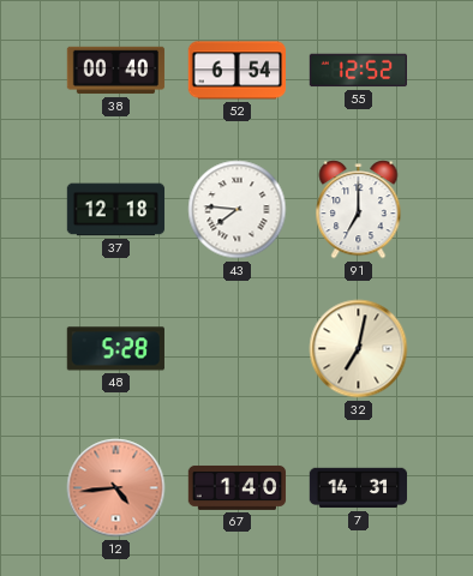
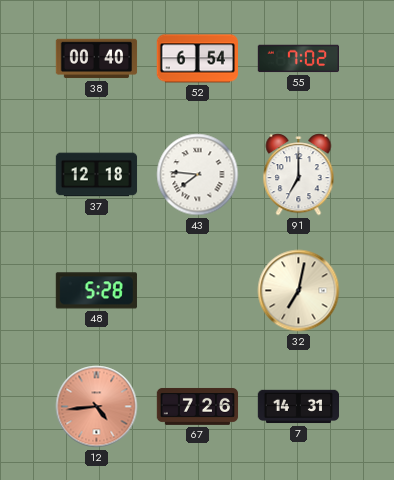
55: 12:52 -> 7:02 (299, 59)
67: 1:40 -> 7:26 (198, 406)
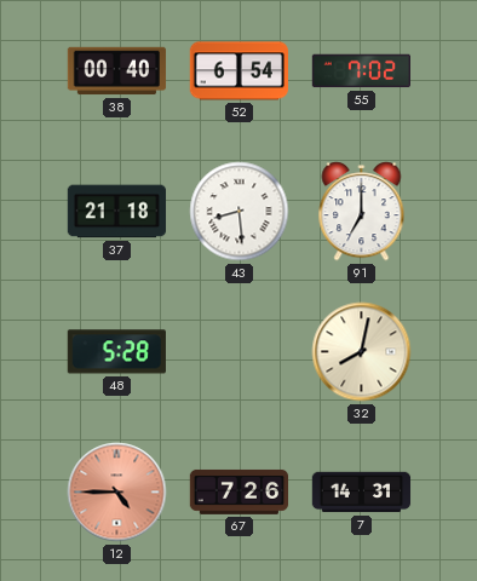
37: 12:18 -> 21:18 (117, 212)
43: 7:46 -> 8:29 (240, 212)
32: 7:02 -> 8:02 (362, 352)
12: 4:44 -> 4:45 (117, 493)
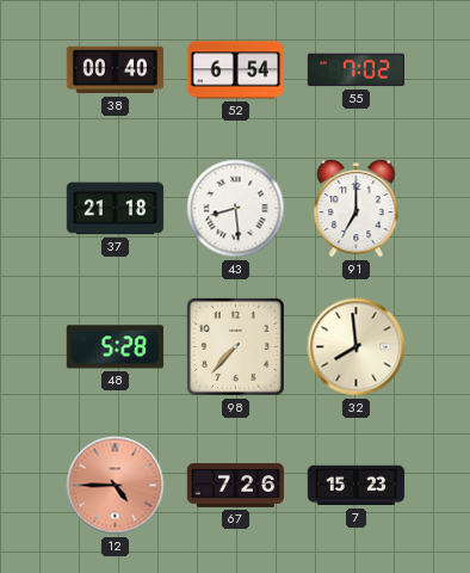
98: none -> 7:37 (235, 346)
32: 8:02 -> 7:59 (357, 347)
7: 14:31 -> 15:23 (357, 486)
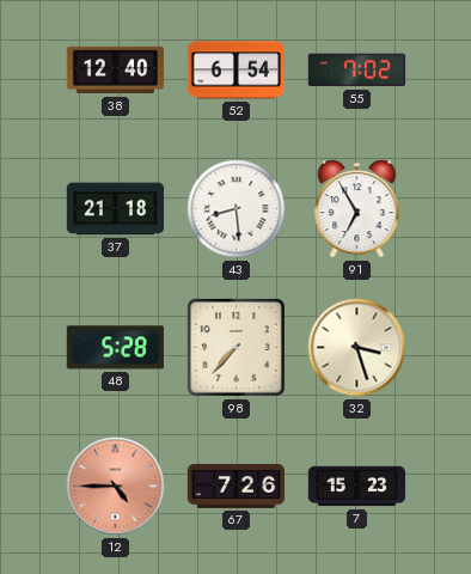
38: 00:40 -> 12:40 (116, 71)
91: 7:00 -> 6:55 (357, 209)
32: 7:59 -> 3:27 (357, 348)
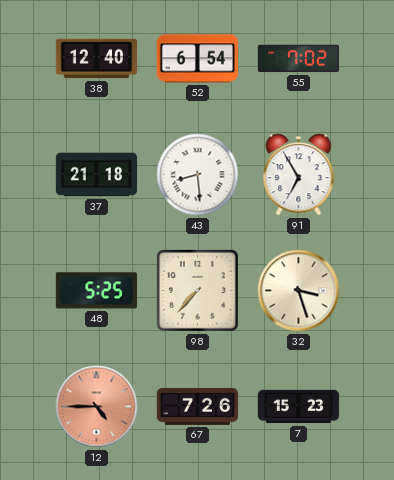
48: 5:28 -> 5:25 (96, 291)
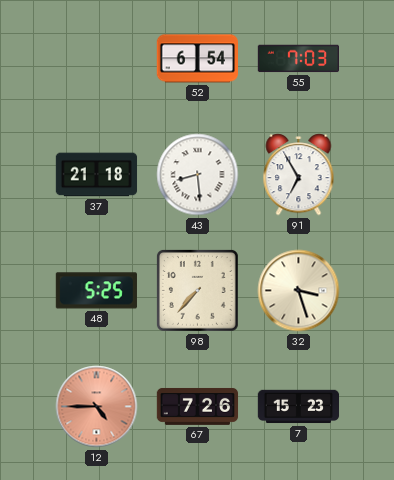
38: 12:40 -> none (97, 59)
55: 7:02 -> 7:03 (299, 59)
